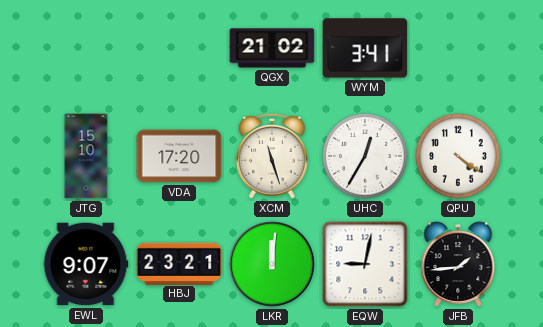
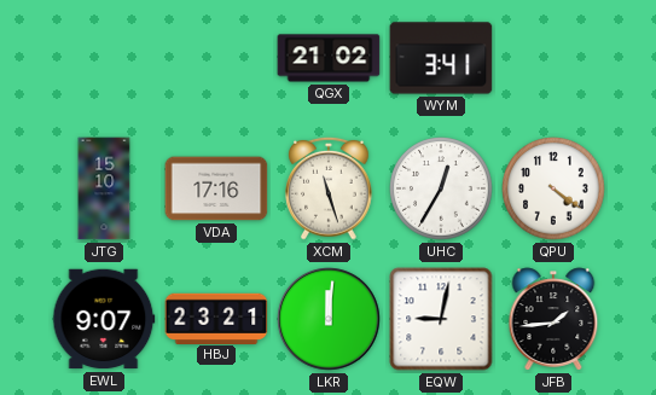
VDA: 17:20 -> 17:16 (216, 188)
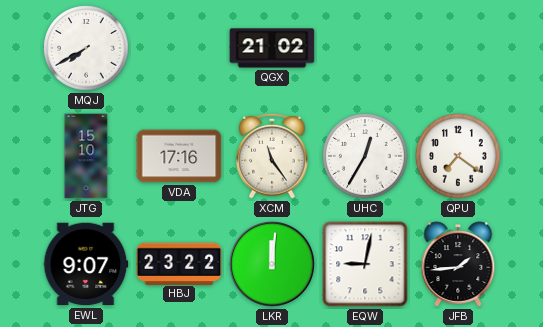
MQJ: none -> 7:40 (86, 48)
WYM: 3:41 -> none (441, 58)
XCM: 11:27 -> 11:24 (272, 156)
QPU: 4:21 -> 7:21 (458, 156)
HBJ: 23:21 -> 23:22 (179, 263)
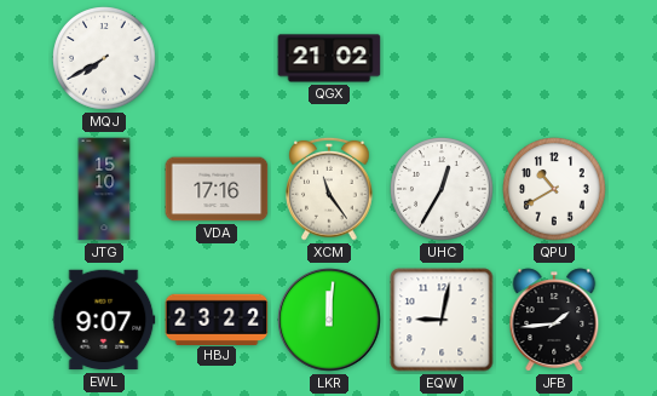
QPU: 7:21 -> 10:40 (554, 189)
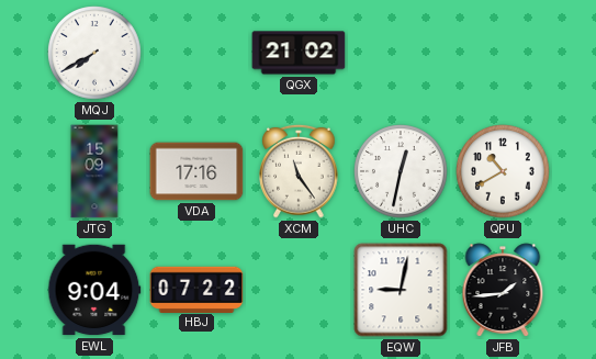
JTG: 15:10 -> 15:09 (94, 171)
UHC: 12:35 -> 12:32 (401, 171)
EWL: 9:07 -> 9:04 (94, 290)
HBJ: 23:22 -> 07:22 (196, 289)
LKR: 12:01 -> none (329, 320)
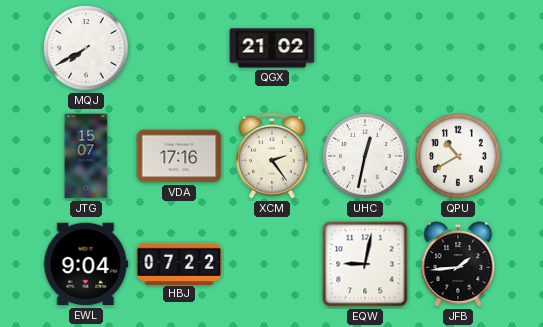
JTG: 15:09 -> 15:07 (86, 156)
XCM: 11:24 -> 2:24 (272, 156)
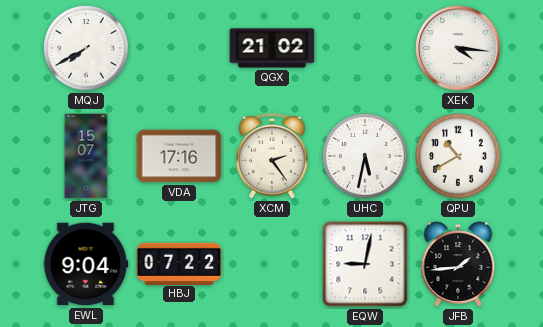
XEK: none -> 4:16 (458, 48)
UHC: 12:32 -> 5:32 (365, 156)
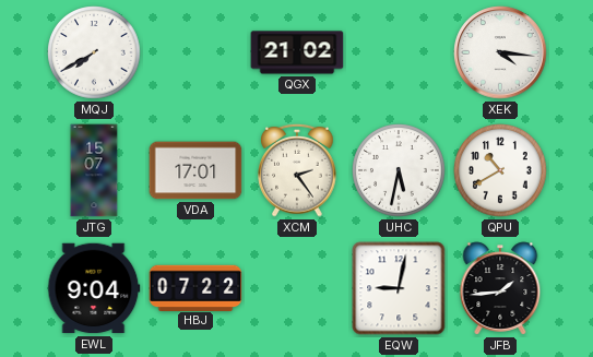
VDA: 17:16 -> 17:01 (195, 170)
